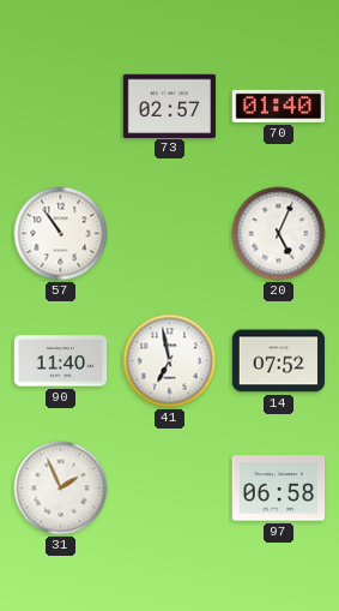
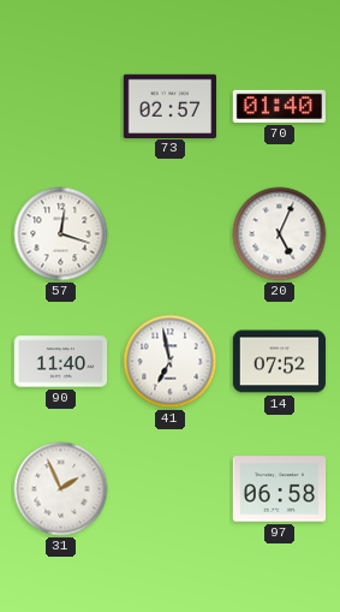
57: 10:54 -> 12:18 (61, 234)
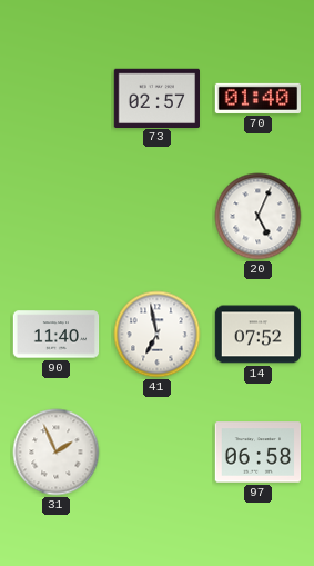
57: 12:18 -> none (61, 234)
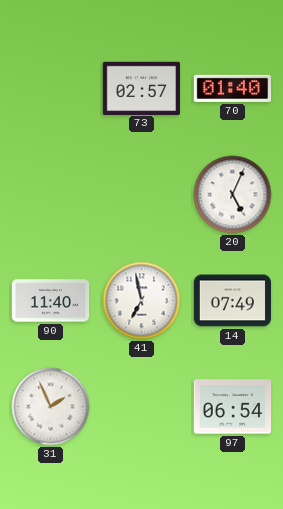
14: 07:52 -> 07:49 (233, 301)
97: 06:58 -> 06:54 (233, 407)
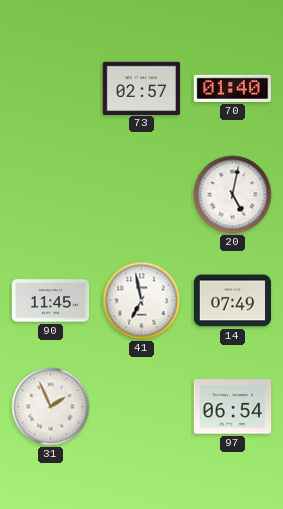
20: 5:04 -> 5:02 (233, 195)
90: 11:40 -> 11:45 (51, 301)
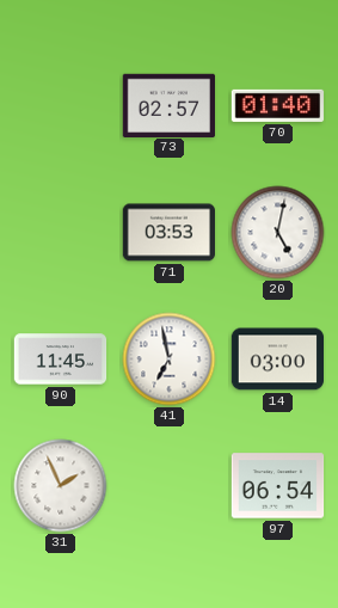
71: none -> 03:53 (170, 233)
14: 07:49 -> 03:00 (278, 360)
